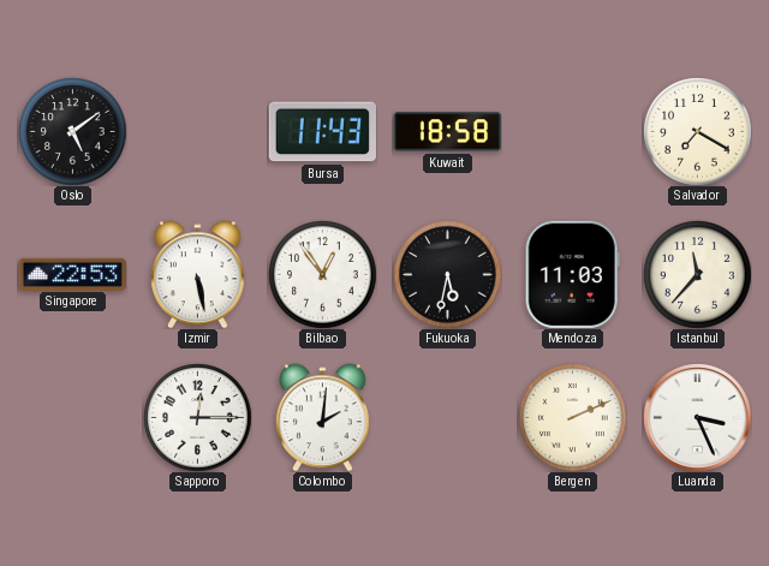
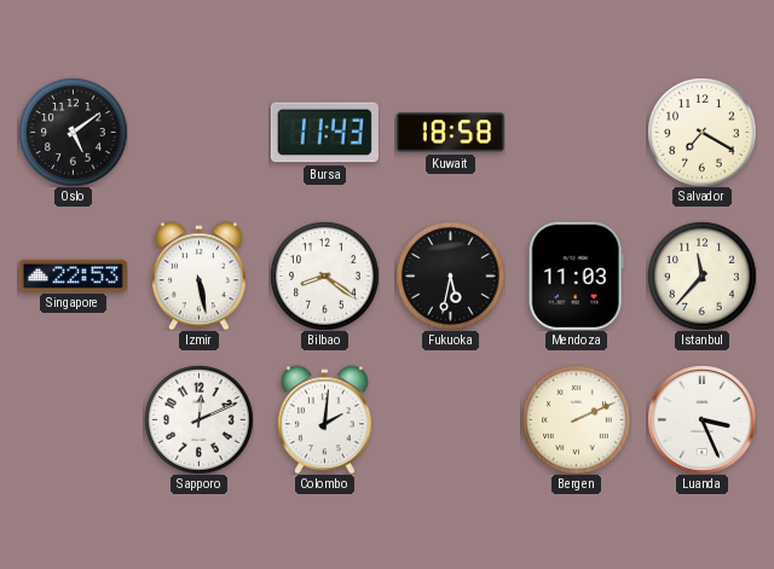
Bilbao: 12:54 -> 8:21 (324, 275)
Sapporo: 12:15 -> 12:11 (198, 419)
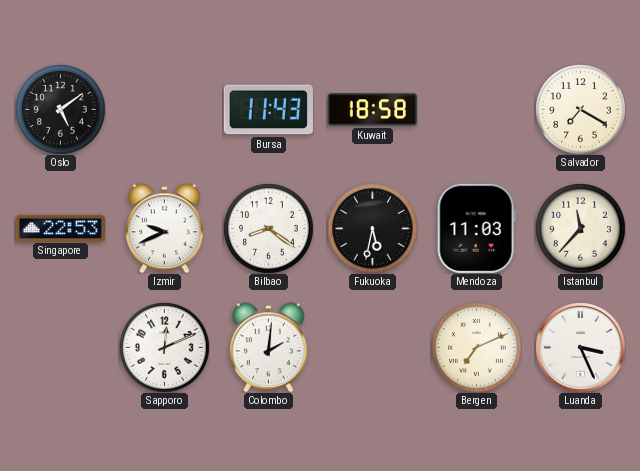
Izmir: 5:28 -> 9:41 (164, 228)
Bergen: 2:11 -> 7:11 (476, 347)
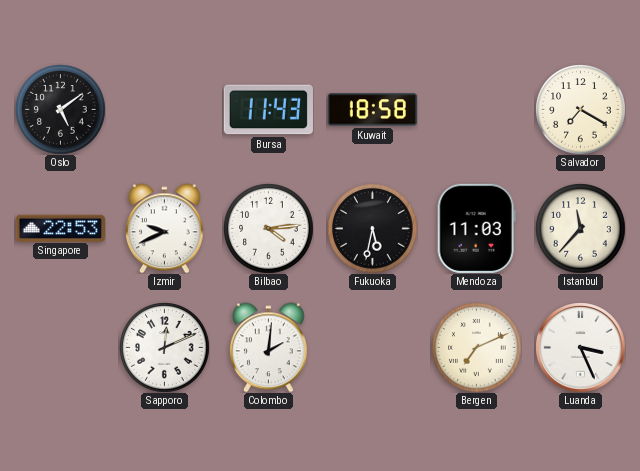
Bilbao: 8:21 -> 4:14 (268, 228)
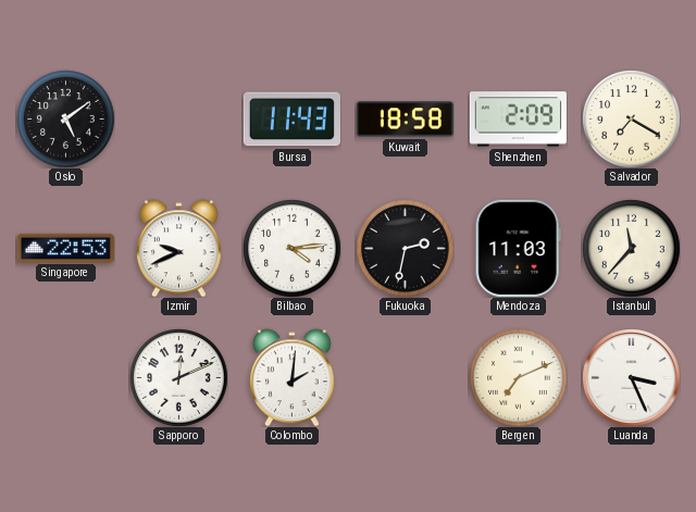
Shenzhen: none -> 2:09 (518, 120)
Fukuoka: 5:32 -> 2:32 (405, 248)
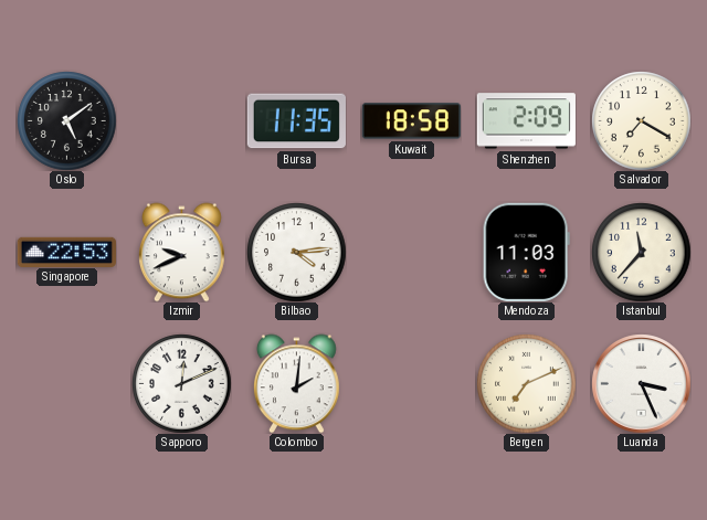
Bursa: 11:43 -> 11:35 (296, 121)
Fukuoka: 2:32 -> none (405, 248)
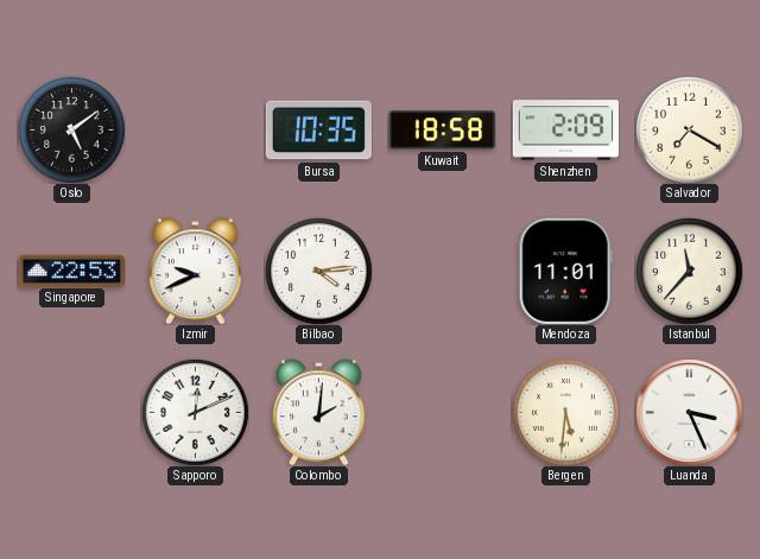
Bursa: 11:35 -> 10:35 (318, 131)
Mendoza: 11:03 -> 11:01 (565, 271)
Bergen: 7:11 -> 5:31 (565, 412)
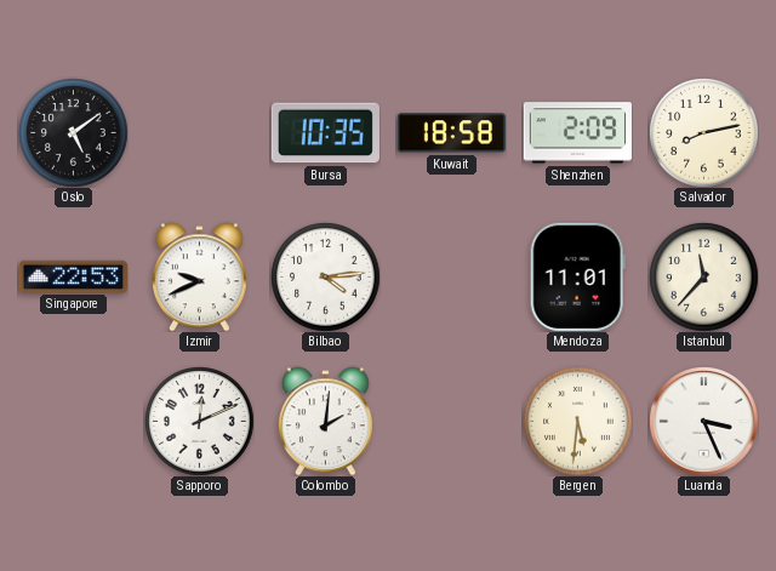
Salvador: 7:20 -> 8:13 (703, 132)
